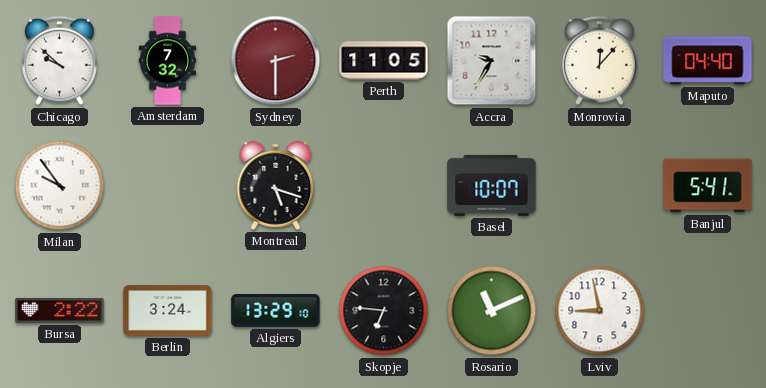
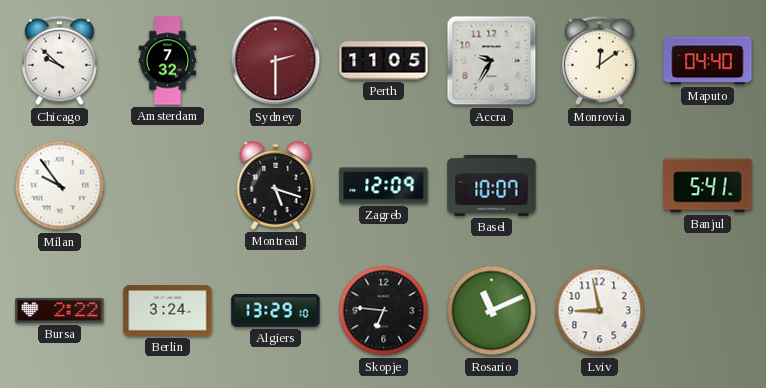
Monrovia: 12:07 -> 12:09 (600, 61)
Zagreb: none -> 12:09 (384, 186)
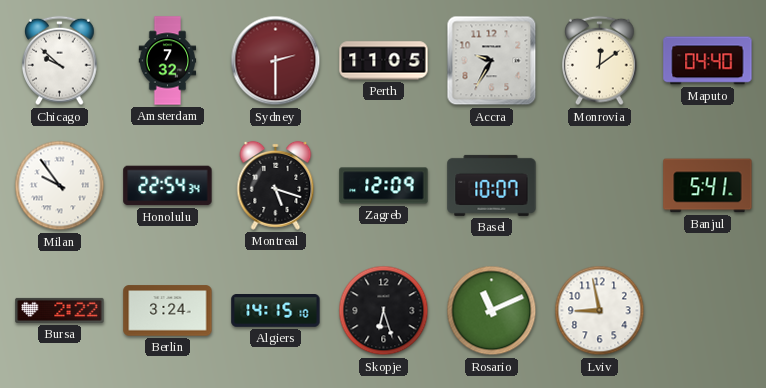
Honolulu: none -> 22:54 (168, 186)
Algiers: 13:29 -> 14:15 (276, 311)
Skopje: 6:46 -> 6:27 (384, 311)
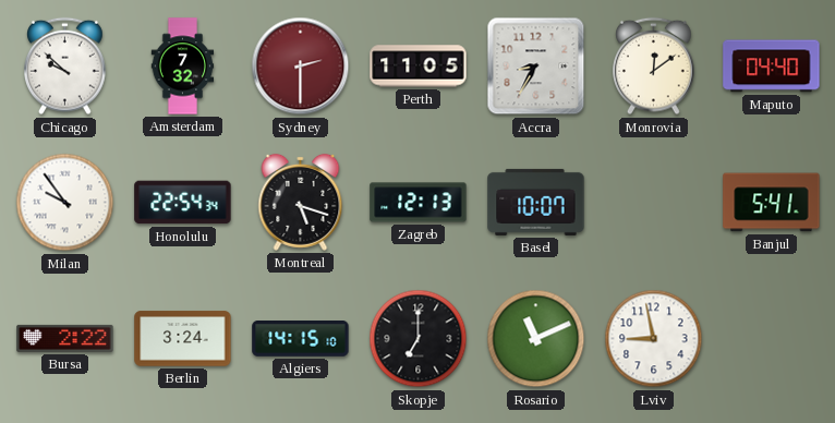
Accra: 9:35 -> 8:35 (536, 67)
Zagreb: 12:09 -> 12:13 (419, 203)
Skopje: 6:27 -> 7:00 (419, 339)
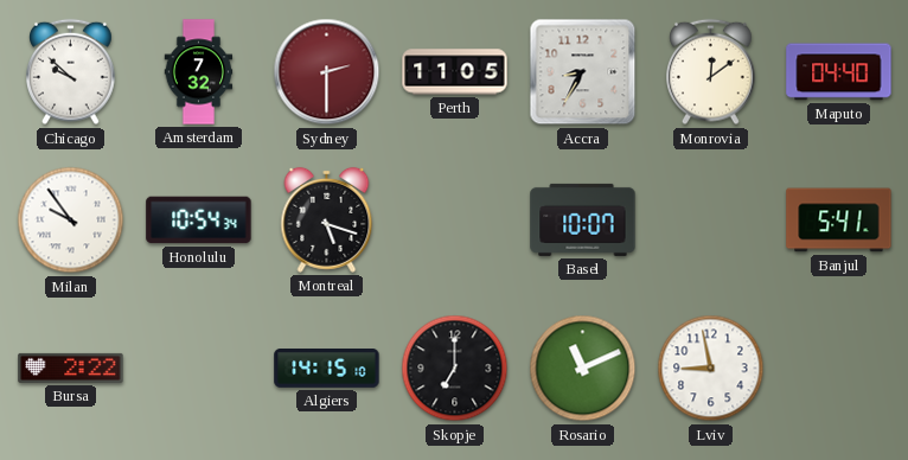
Honolulu: 22:54 -> 10:54 (199, 221)
Zagreb: 12:13 -> none (419, 203)
Berlin: 3:24 -> none (183, 339)
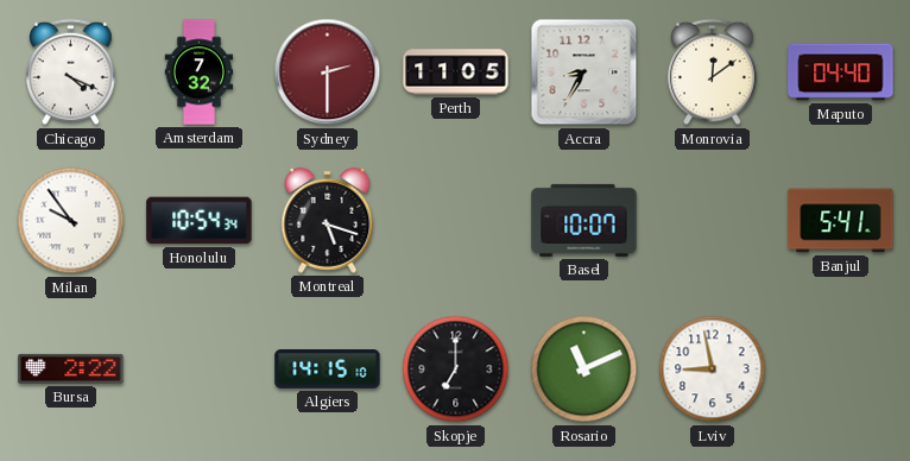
Chicago: 9:52 -> 4:19 (71, 72)
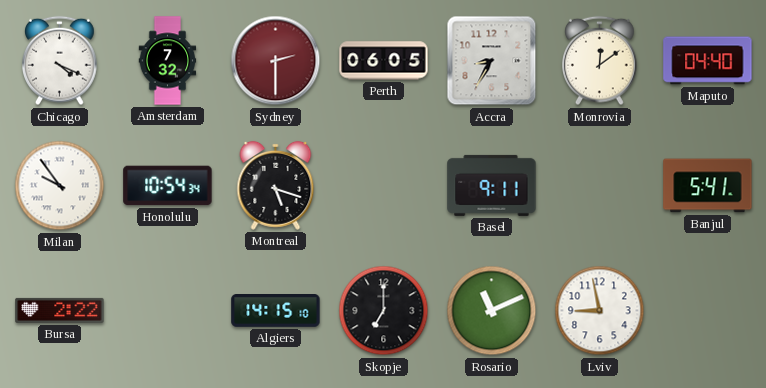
Perth: 11:05 -> 06:05 (384, 61)
Basel: 10:07 -> 9:11 (492, 185)
